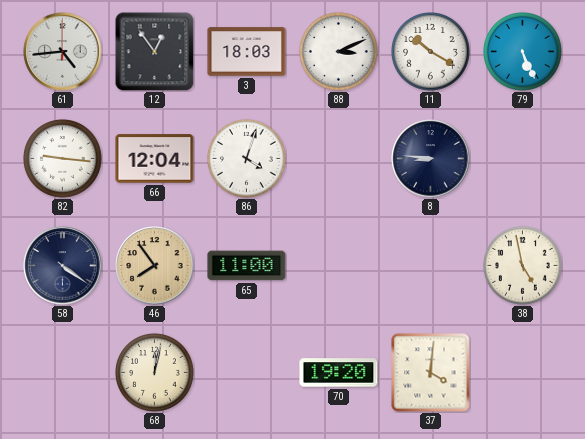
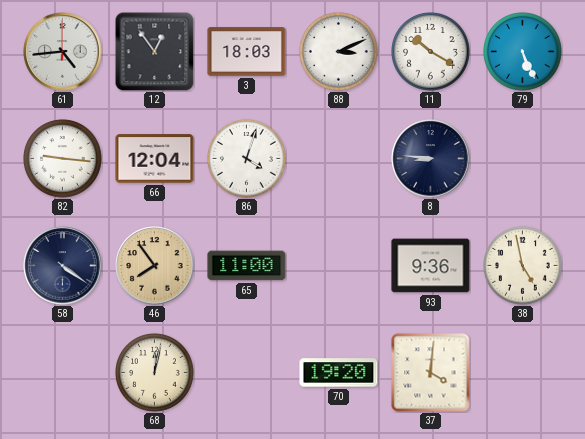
93: none -> 9:36 (431, 266)
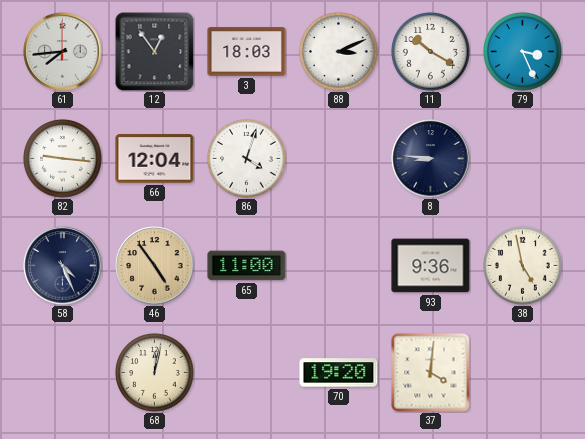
61: 4:44 -> 7:44 (63, 52)
79: 5:26 -> 3:26 (523, 52)
58: 4:21 -> 4:26 (63, 266)
46: 7:54 -> 4:54 (155, 266)
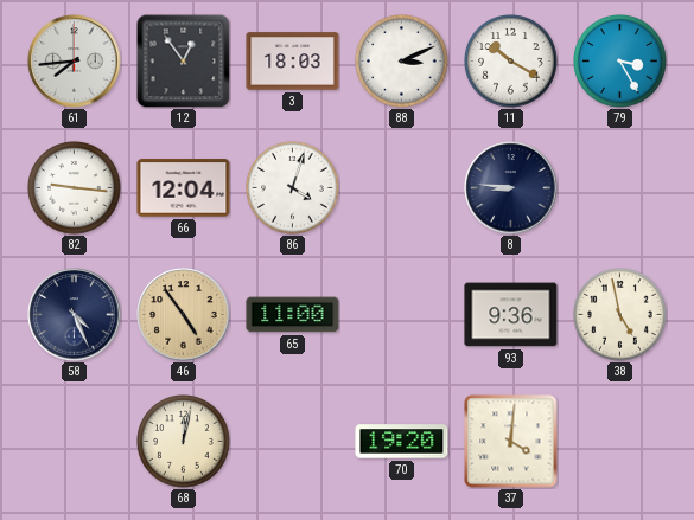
79: 3:26 -> 3:25 (620, 62)
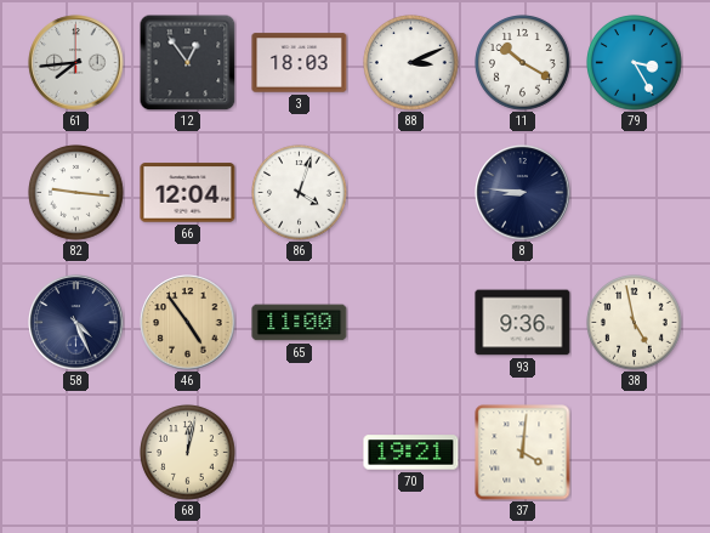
70: 19:20 -> 19:21 (411, 453)
